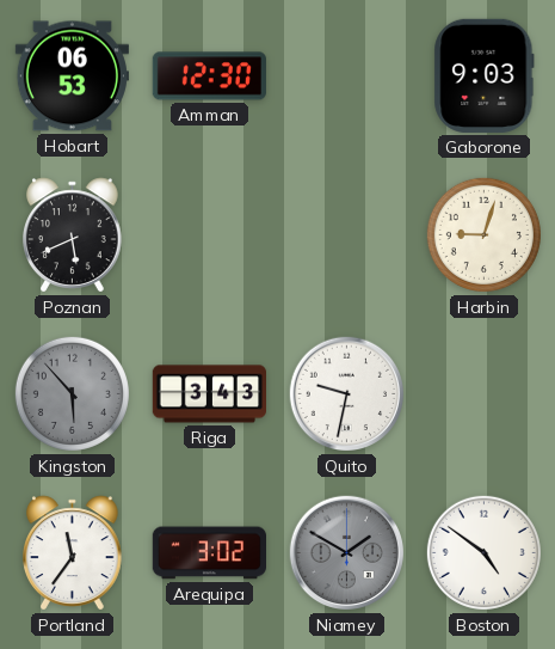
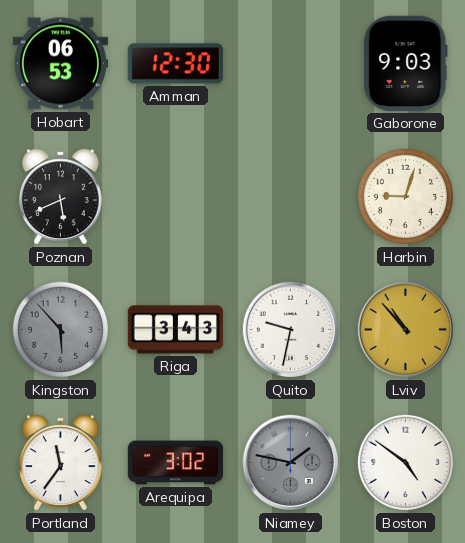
Lviv: none -> 10:53 (406, 330)
Niamey: 1:50 -> 1:47 (291, 463)
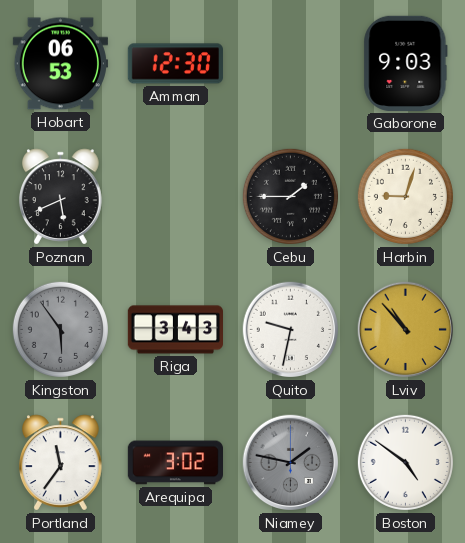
Cebu: none -> 1:45 (290, 196)
Kingston: 5:53 -> 5:54 (60, 329)
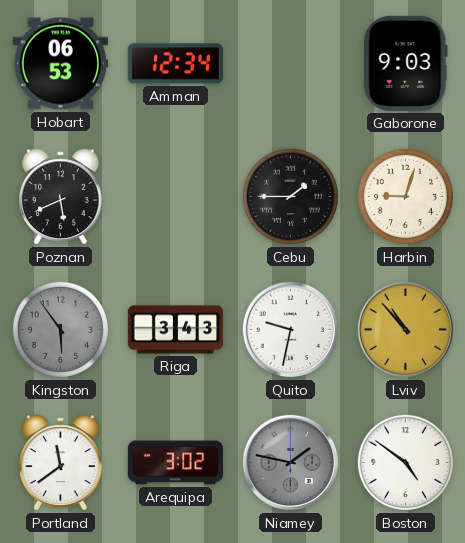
Amman: 12:30 -> 12:34 (175, 64)
Portland: 11:36 -> 11:39 (61, 463)
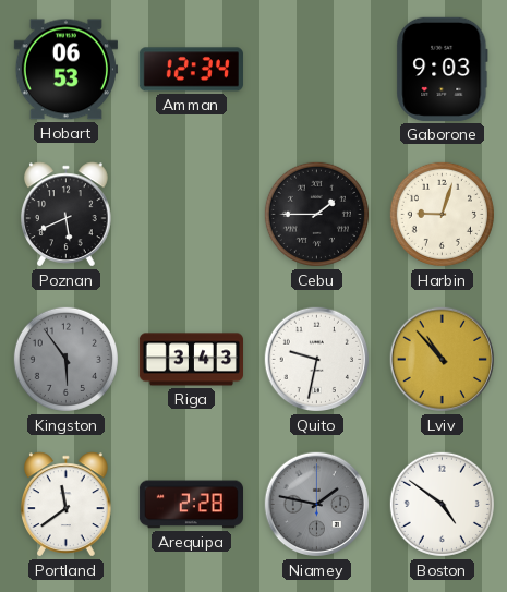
Arequipa: 3:02 -> 2:28 (191, 505)
